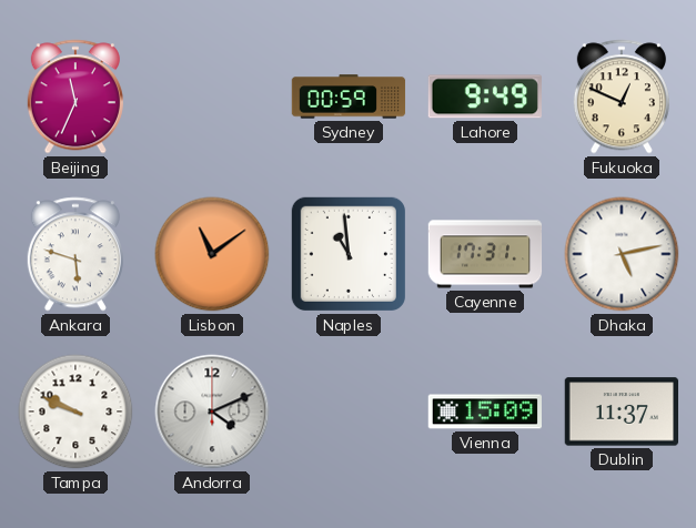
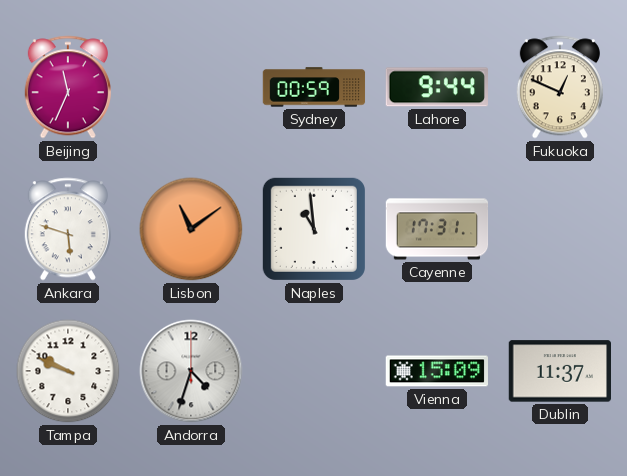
Lahore: 9:49 -> 9:44 (437, 87)
Dhaka: 5:13 -> none (622, 254)
Andorra: 4:11 -> 4:33 (191, 371)
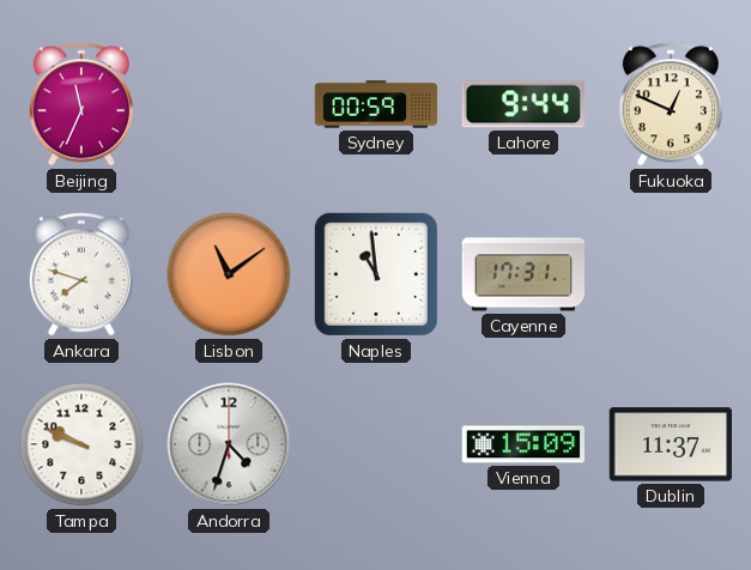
Ankara: 5:48 -> 7:48 (81, 274)
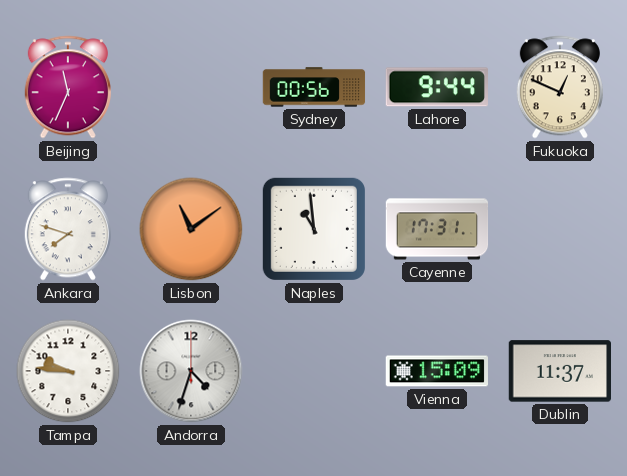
Sydney: 00:59 -> 00:56 (314, 87)
Tampa: 9:49 -> 9:46 (68, 371)
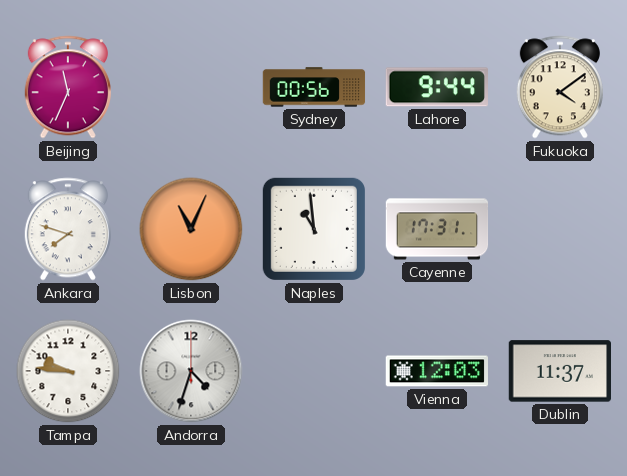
Fukuoka: 12:49 -> 4:09 (560, 87)
Lisbon: 11:09 -> 11:04 (191, 229)
Vienna: 15:09 -> 12:03 (436, 371)
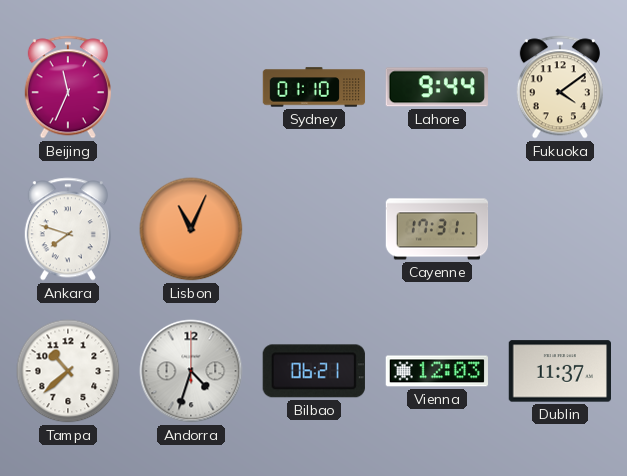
Sydney: 00:56 -> 01:10 (314, 87)
Naples: 10:59 -> none (314, 229)
Tampa: 9:46 -> 10:38 (68, 371)
Bilbao: none -> 06:21 (314, 371)
